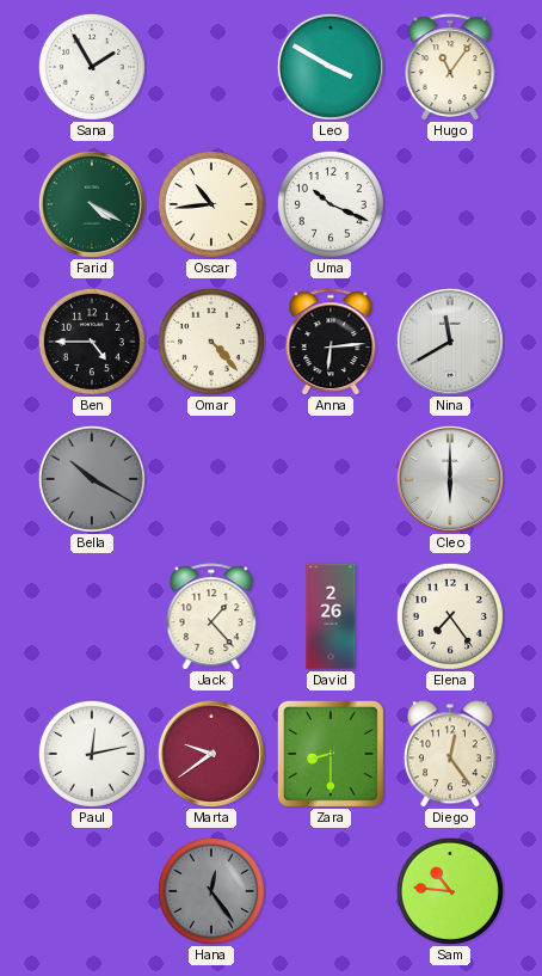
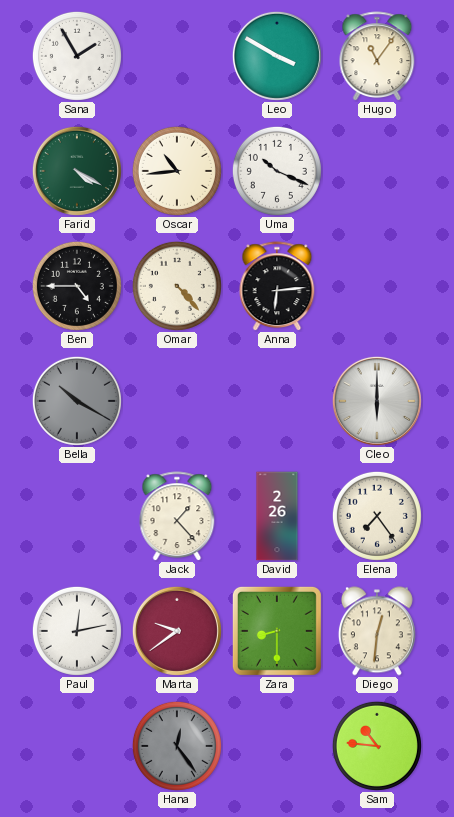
Nina: 11:40 -> none (450, 342)
Diego: 12:24 -> 12:31 (377, 631)
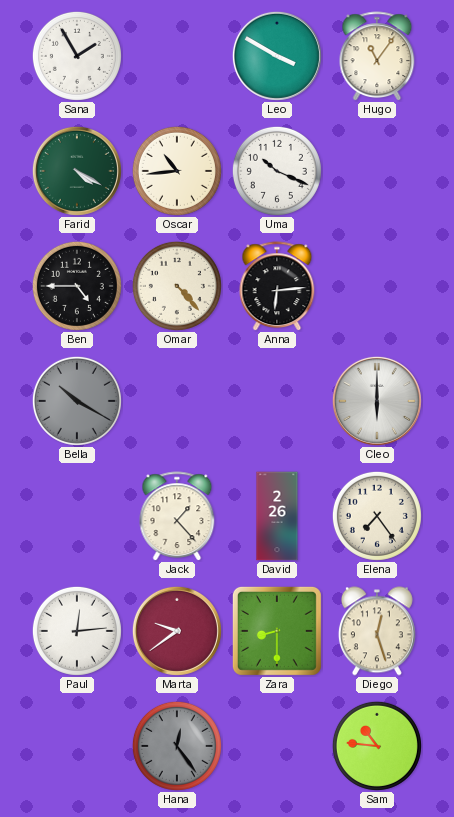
Paul: 12:13 -> 12:14 (77, 631)
Diego: 12:31 -> 12:27 (377, 631)
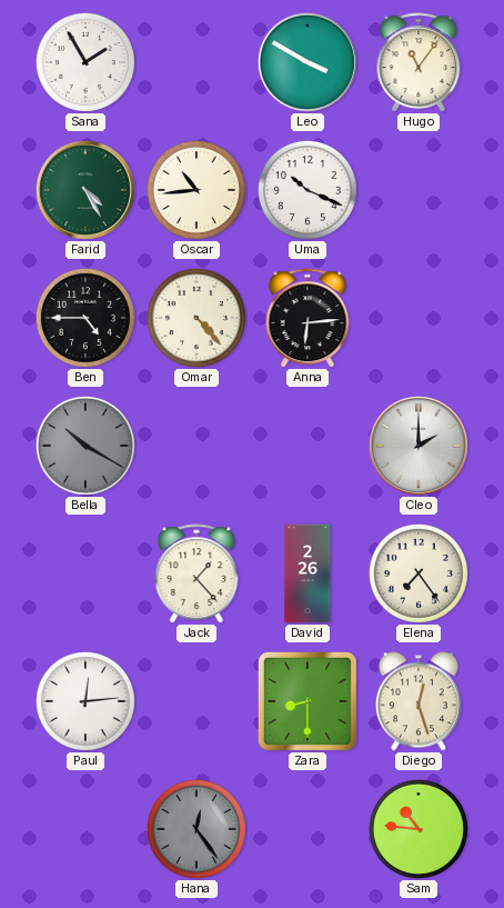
Farid: 4:20 -> 4:25 (85, 190)
Cleo: 6:00 -> 2:00 (419, 446)
Marta: 9:39 -> none (177, 631)
